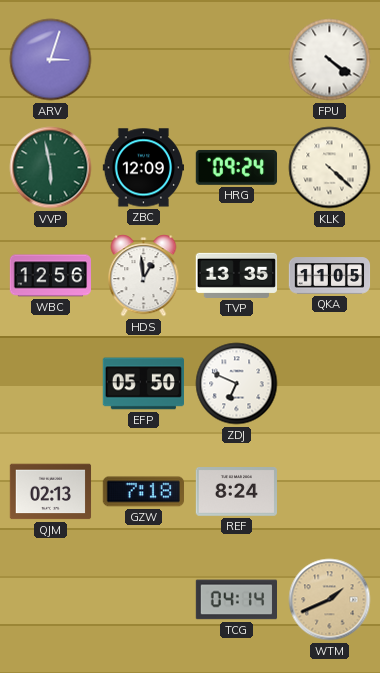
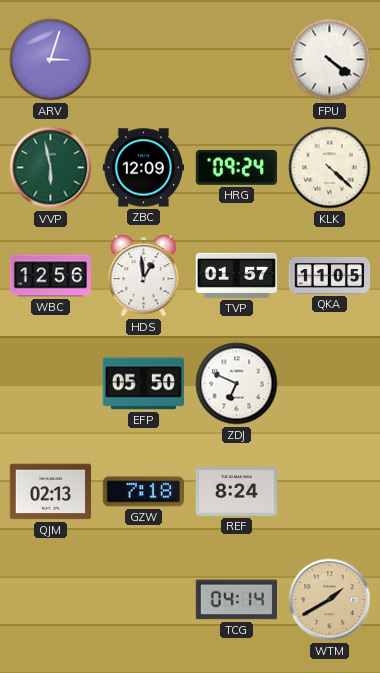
TVP: 13:35 -> 01:57 (236, 275)
WTM: 1:41 -> 1:40 (330, 600)
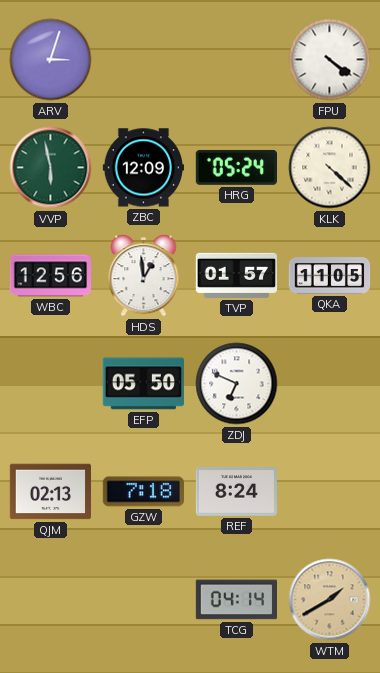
HRG: 09:24 -> 05:24 (236, 168)
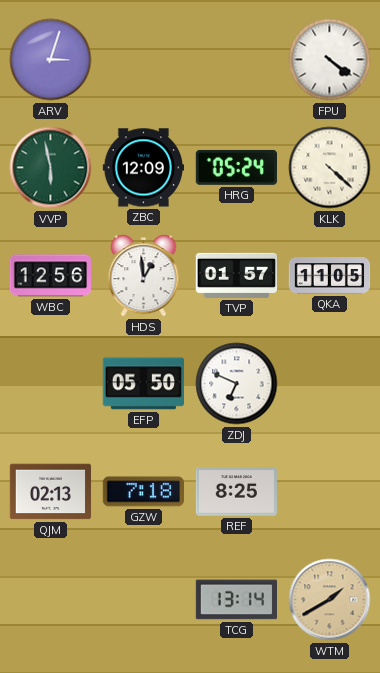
REF: 8:24 -> 8:25 (237, 492)
TCG: 04:14 -> 13:14 (236, 600)
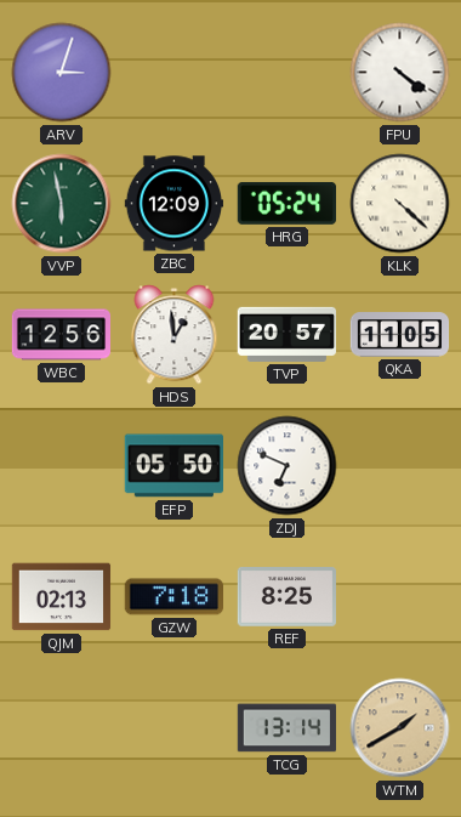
TVP: 01:57 -> 20:57 (286, 334)
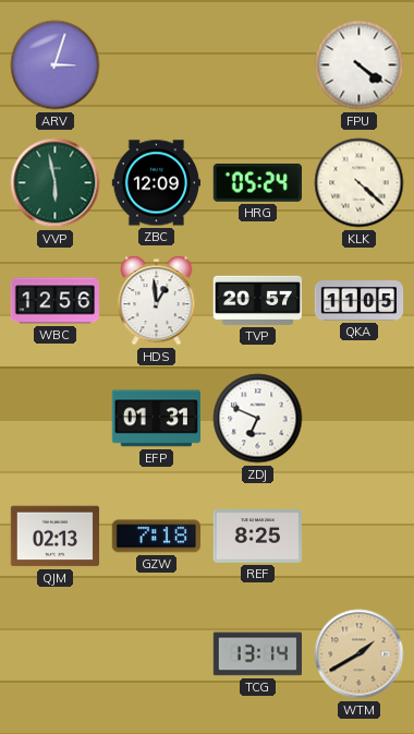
EFP: 05:50 -> 01:31 (156, 419)
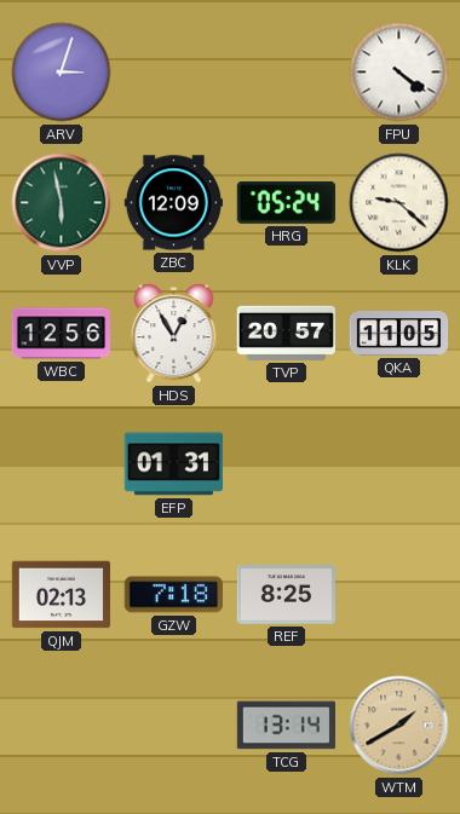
KLK: 4:22 -> 9:22 (399, 203)
HDS: 12:59 -> 12:55 (174, 334)
ZDJ: 6:49 -> none (258, 419)
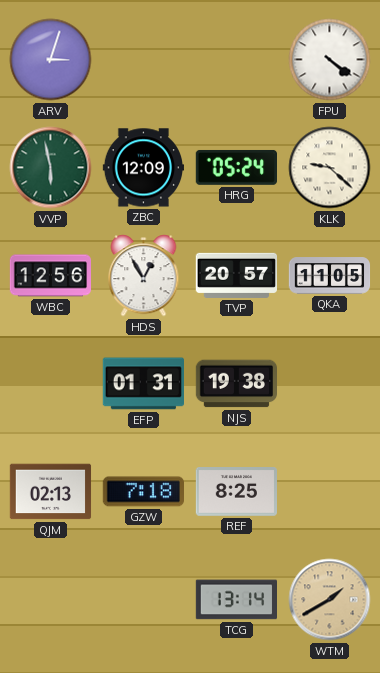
NJS: none -> 19:38 (236, 384)
